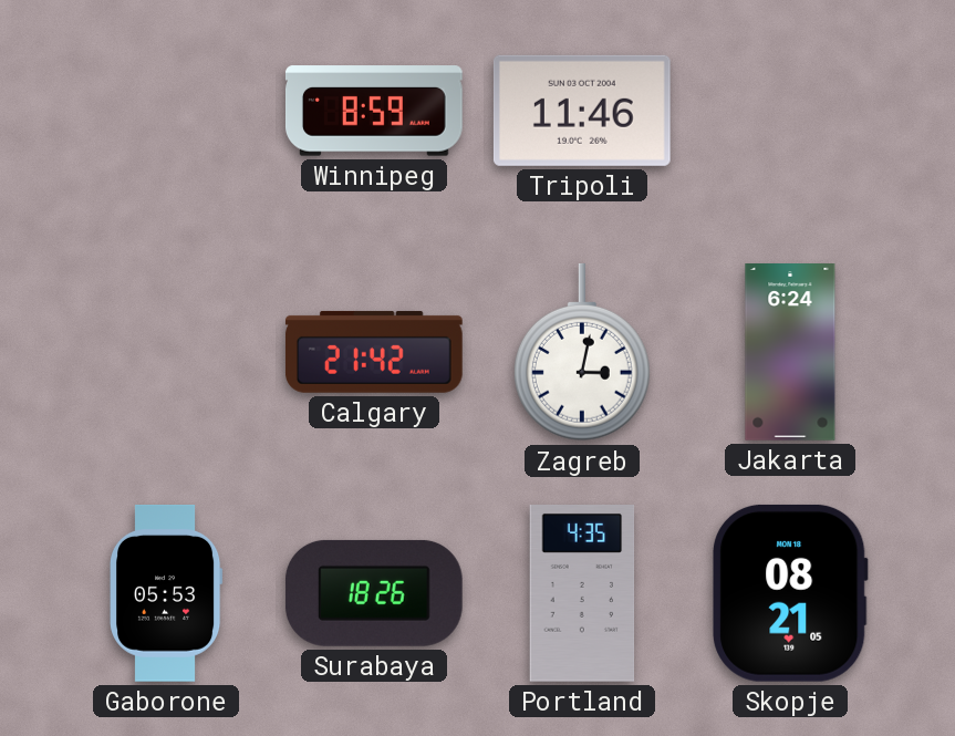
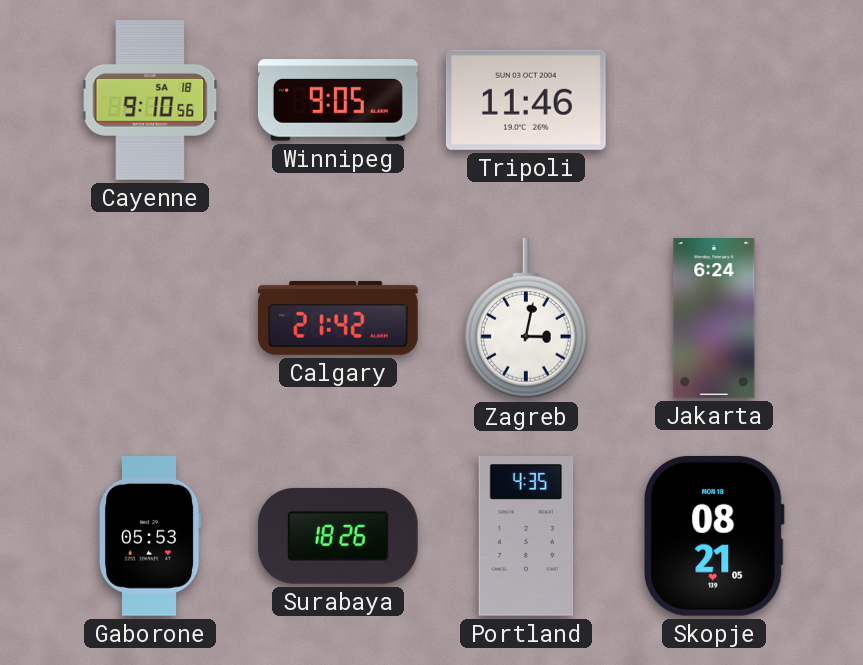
Cayenne: none -> 9:10 (150, 101)
Winnipeg: 8:59 -> 9:05 (338, 100)
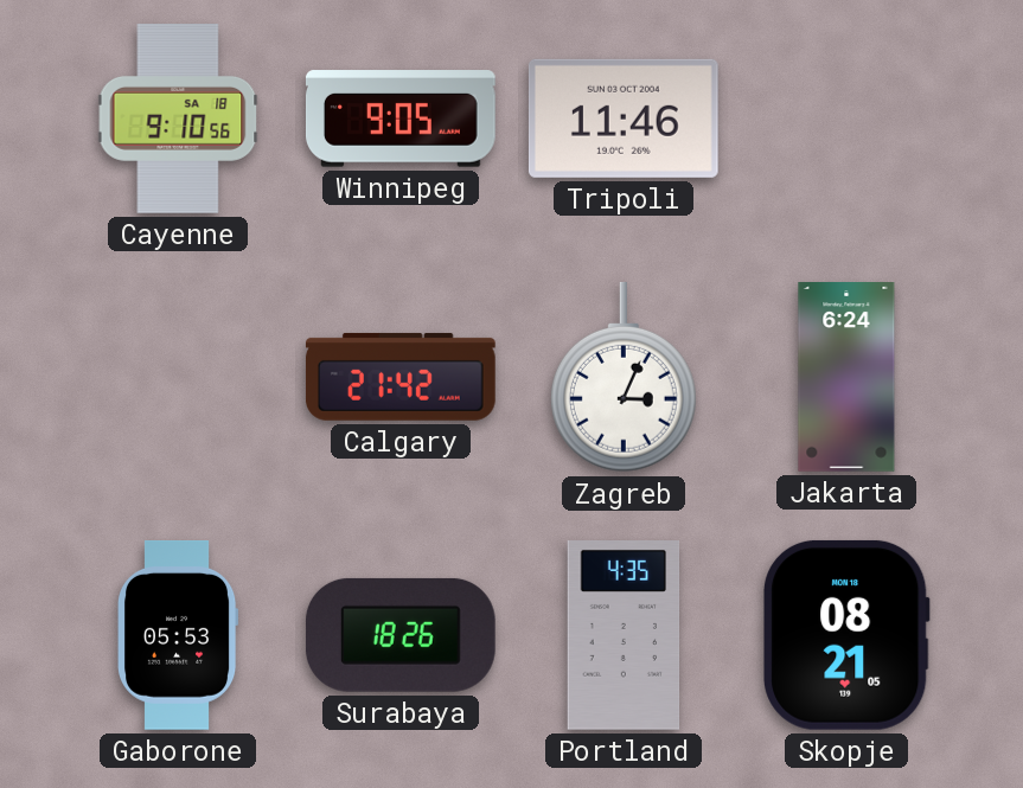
Zagreb: 3:02 -> 3:04 (624, 378)
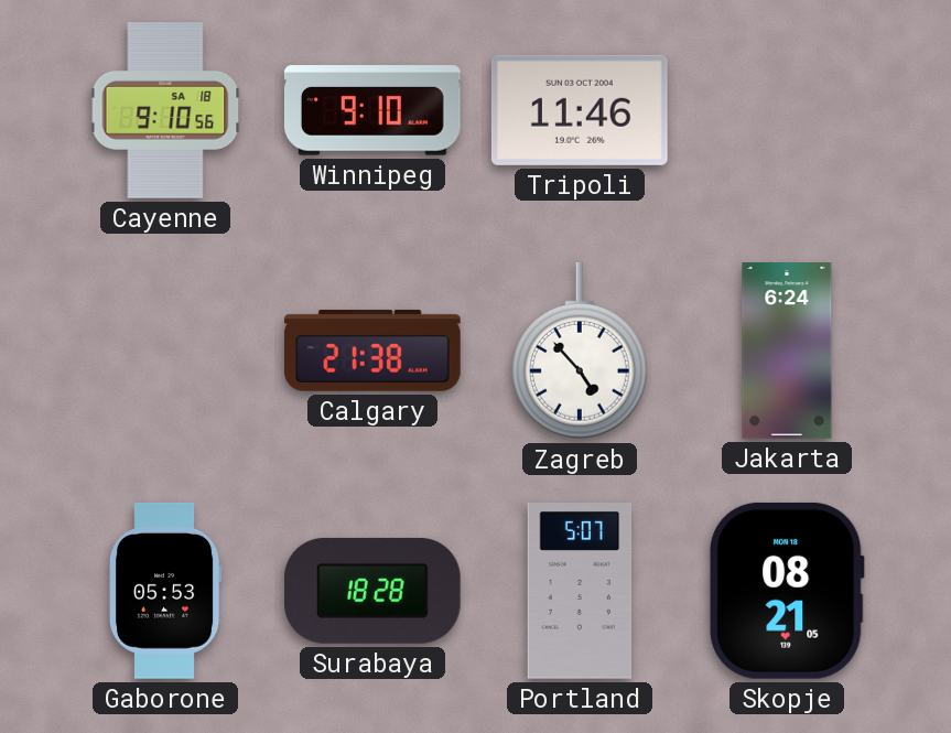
Winnipeg: 9:05 -> 9:10 (372, 110)
Calgary: 21:42 -> 21:38 (372, 351)
Zagreb: 3:04 -> 4:53 (580, 352)
Surabaya: 18:26 -> 18:28 (372, 591)
Portland: 4:35 -> 5:07 (580, 592)
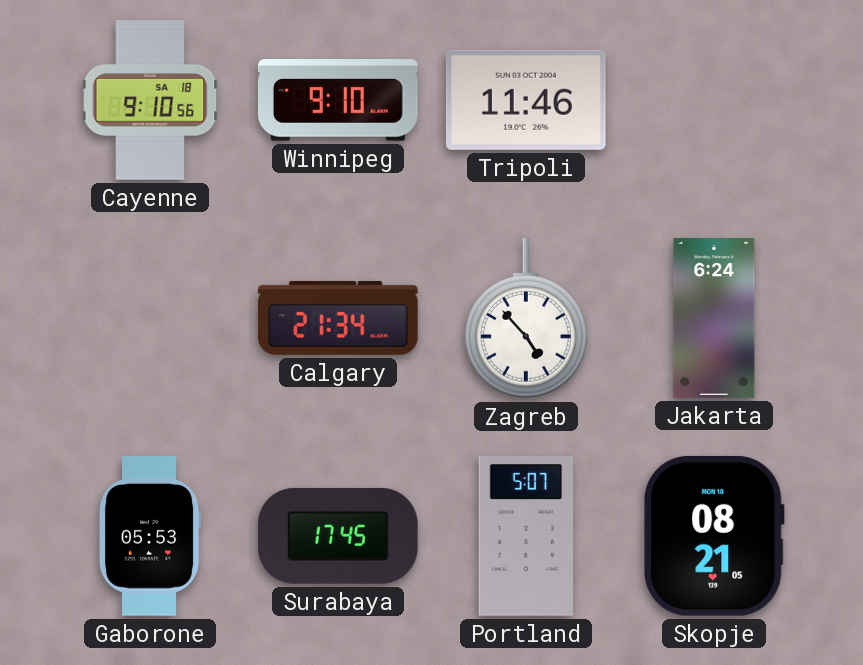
Calgary: 21:38 -> 21:34 (338, 318)
Surabaya: 18:28 -> 17:45 (338, 536)
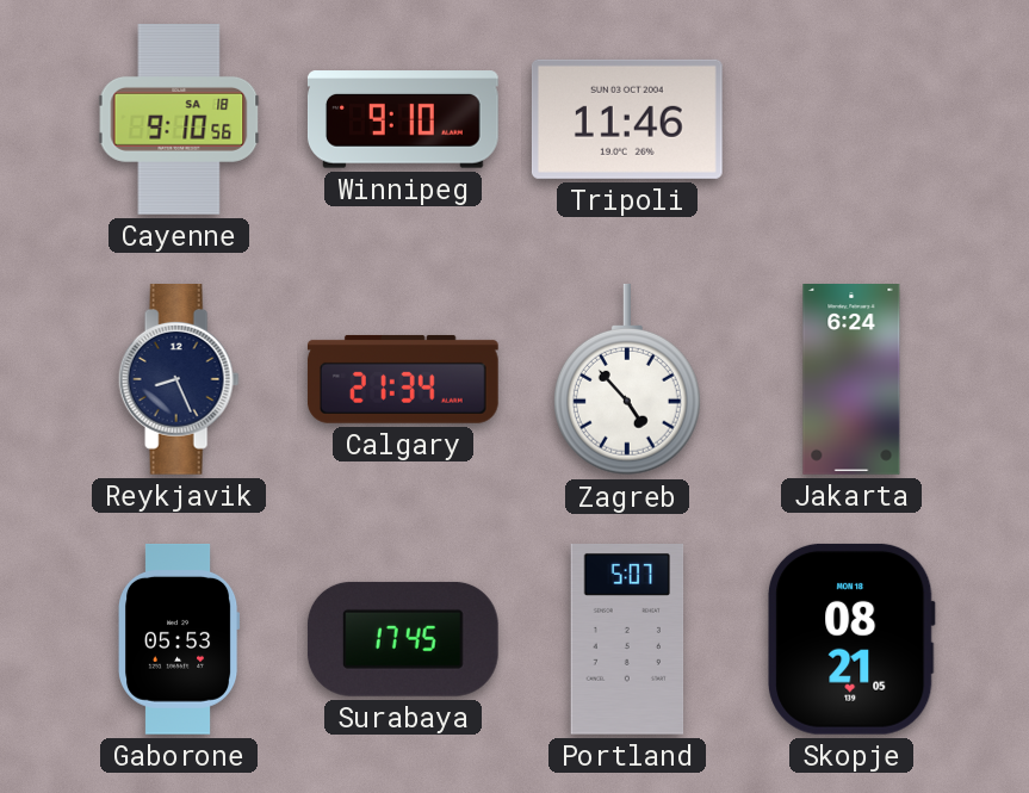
Reykjavik: none -> 8:26 (179, 380)
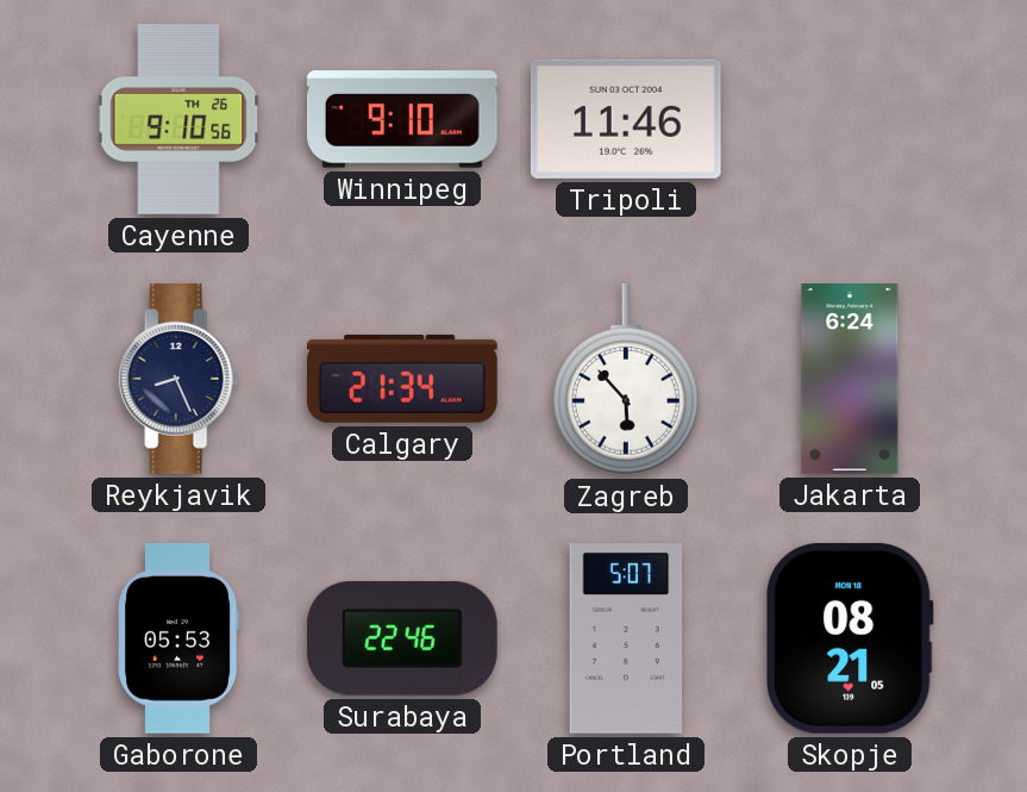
Cayenne date: SA 18 -> TH 26 (179, 120)
Zagreb: 4:53 -> 5:53 (626, 380)
Surabaya: 17:45 -> 22:46 (402, 638)
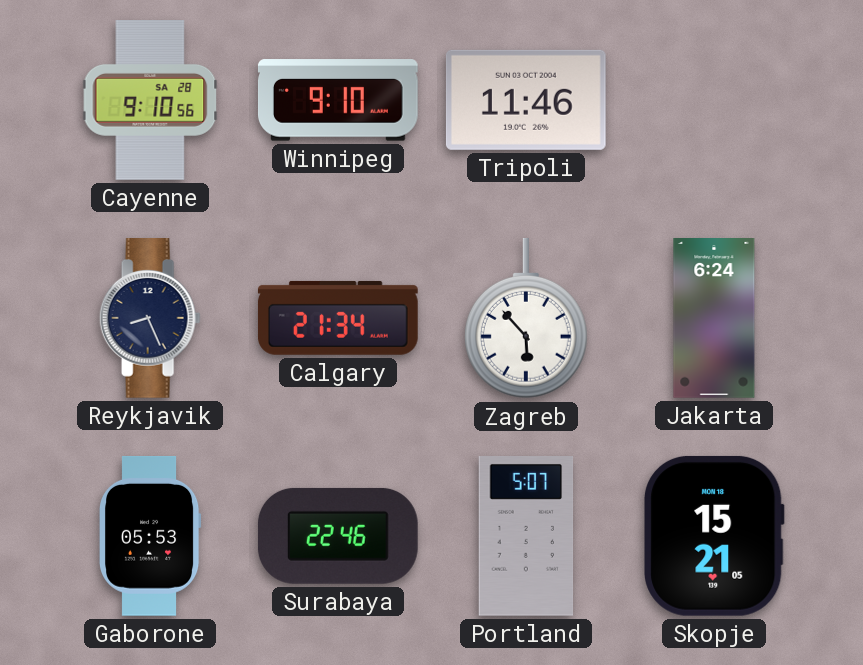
Cayenne date: TH 26 -> SA 28 (150, 101)
Skopje: 08:21 -> 15:21 (715, 536)
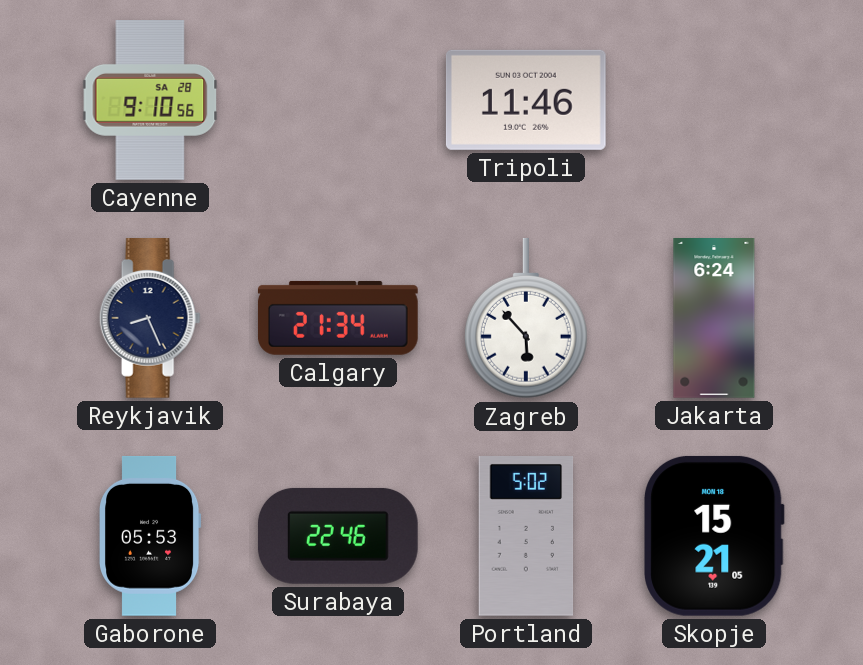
Winnipeg: 9:10 -> none (338, 100)
Portland: 5:07 -> 5:02 (526, 537)
